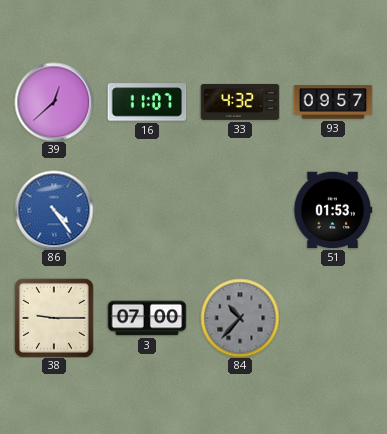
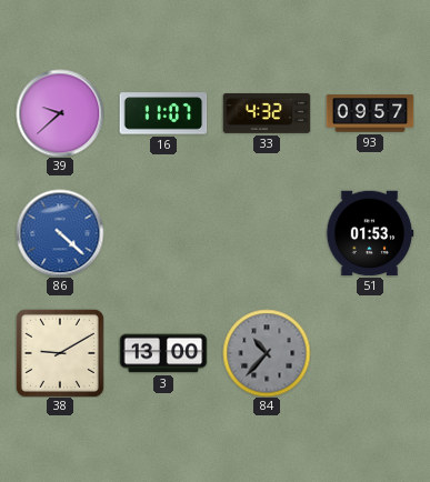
39: 12:38 -> 9:38 (60, 113)
86: 4:24 -> 4:22 (60, 233)
38: 9:15 -> 9:10 (60, 353)
3: 07:00 -> 13:00 (163, 353)
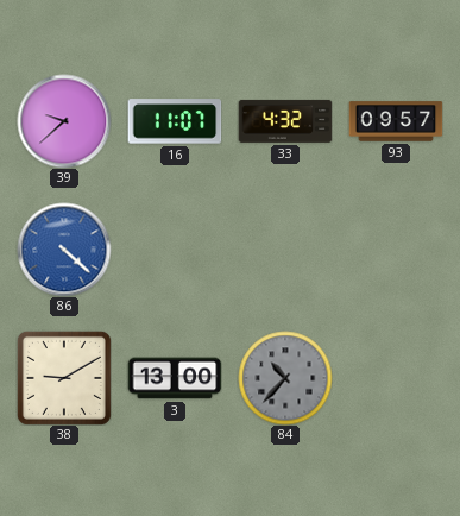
51: 01:53 -> none (370, 233)
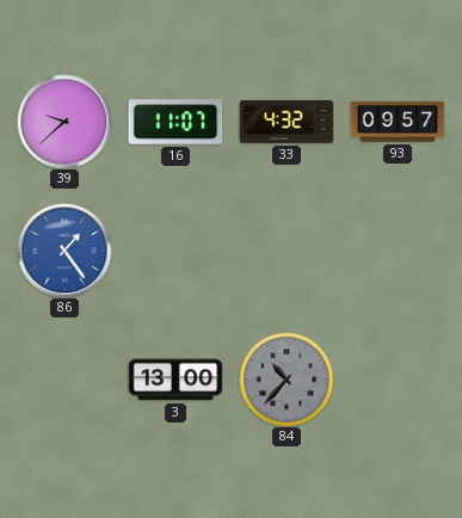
86: 4:22 -> 1:24 (64, 251)
38: 9:10 -> none (64, 378)
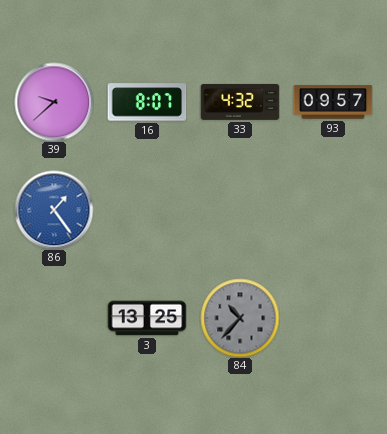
16: 11:07 -> 8:07 (147, 102)
3: 13:00 -> 13:25 (147, 318)
